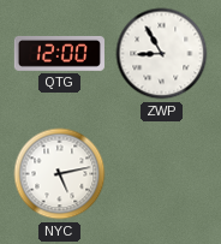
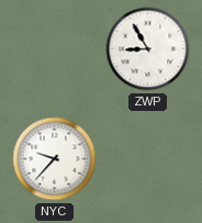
QTG: 12:00 -> none (59, 53)
NYC: 5:13 -> 9:37 (55, 159)
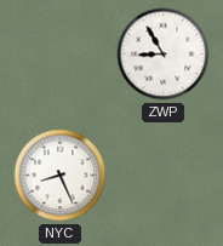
NYC: 9:37 -> 8:26 (61, 176)
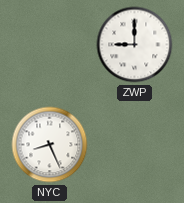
ZWP: 8:55 -> 9:00 (135, 45)
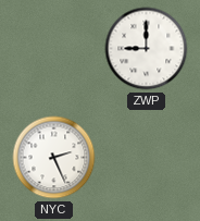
NYC: 8:26 -> 2:26 (54, 158)
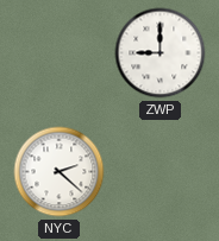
NYC: 2:26 -> 2:22 (60, 172)
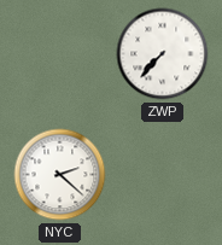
ZWP: 9:00 -> 7:37 (163, 54)
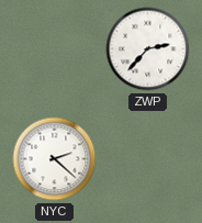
ZWP: 7:37 -> 2:37 (148, 49)
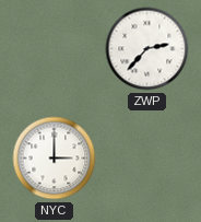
NYC: 2:22 -> 3:00 (55, 159)
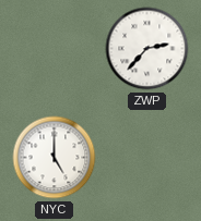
NYC: 3:00 -> 5:00 (55, 158)
